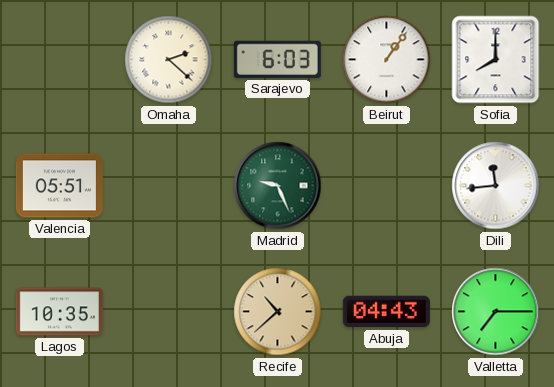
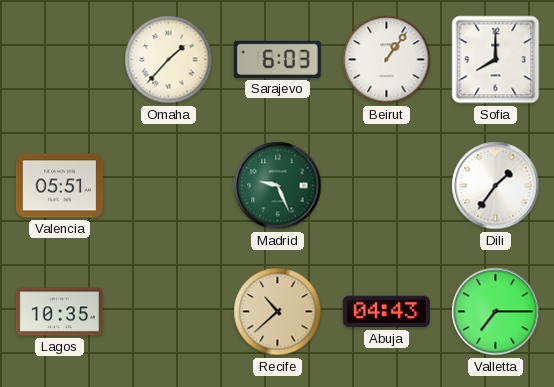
Omaha: 2:22 -> 1:37 (169, 60)
Dili: 11:44 -> 1:36 (496, 186)
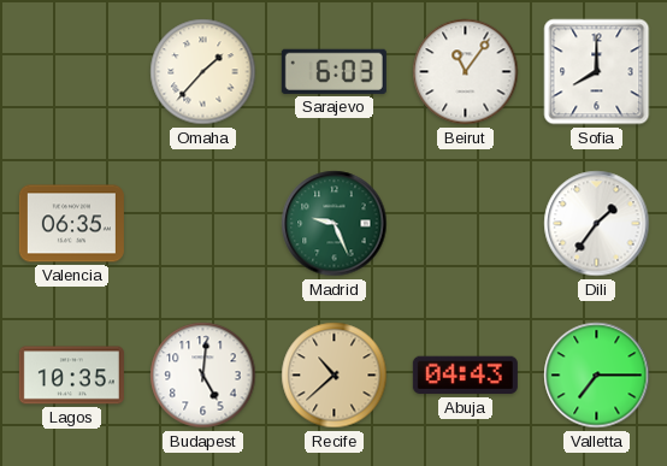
Beirut: 1:06 -> 11:06 (466, 72)
Valencia: 05:51 -> 06:35 (71, 224)
Budapest: none -> 5:01 (203, 376)
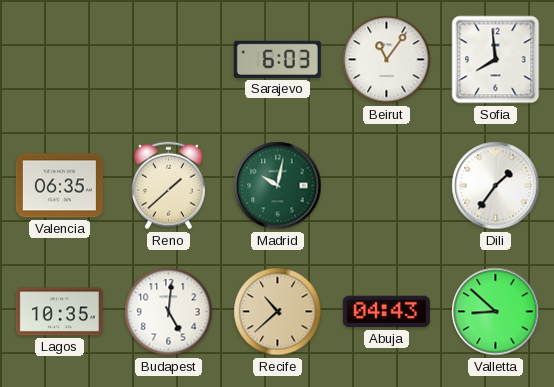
Omaha: 1:37 -> none (203, 72)
Sofia: 8:00 -> 7:59 (496, 60)
Reno: none -> 1:38 (168, 186)
Madrid: 9:26 -> 10:02 (278, 186)
Valletta: 7:15 -> 8:52 (496, 312)
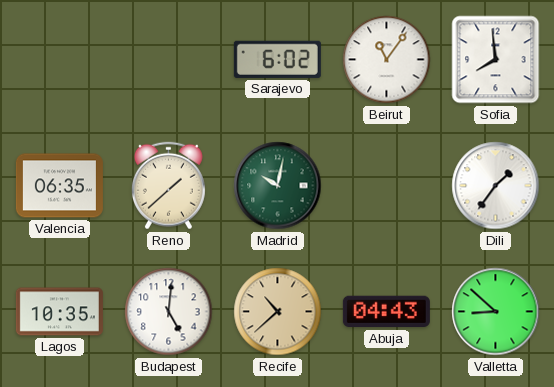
Sarajevo: 6:03 -> 6:02 (277, 59)
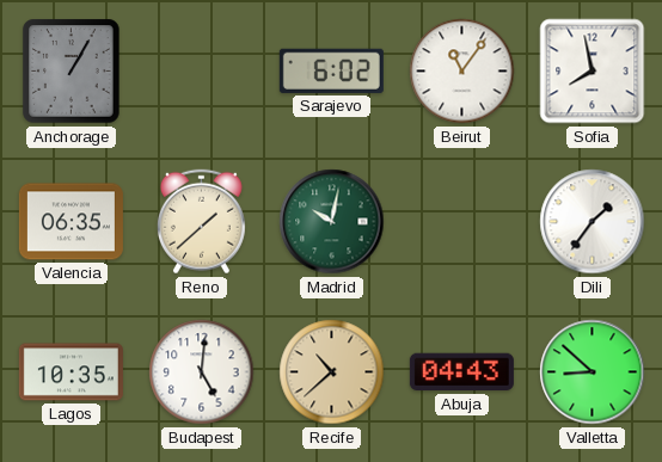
Anchorage: none -> 1:05 (72, 72)
Sofia: 7:59 -> 7:58 (593, 72)
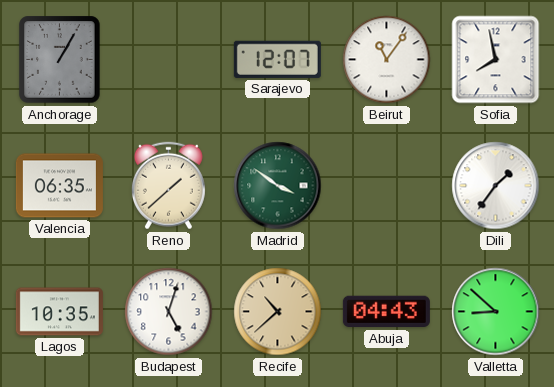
Sarajevo: 6:02 -> 12:07 (277, 59)
Madrid: 10:02 -> 3:51 (278, 186)
Budapest: 5:01 -> 5:03 (169, 312)
